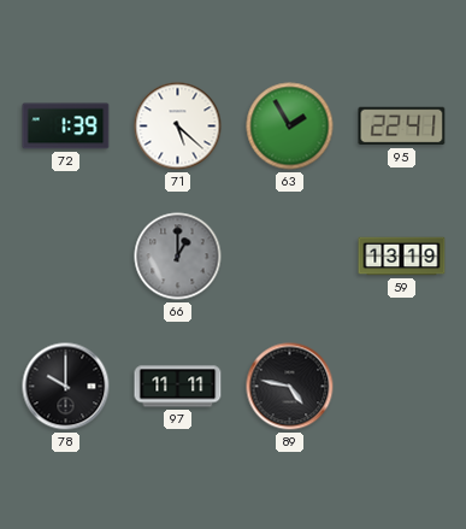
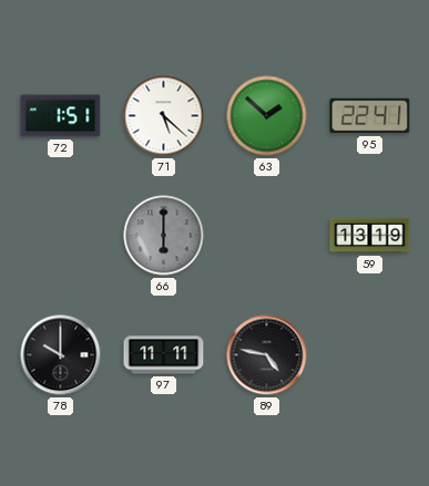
72: 1:39 -> 1:51 (61, 116)
63: 1:55 -> 1:52 (267, 116)
66: 1:00 -> 6:00 (164, 236)
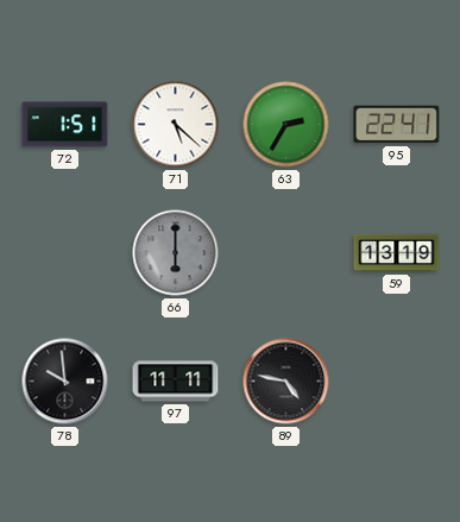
63: 1:52 -> 2:35 (286, 125)
78: 10:00 -> 9:59 (65, 382)
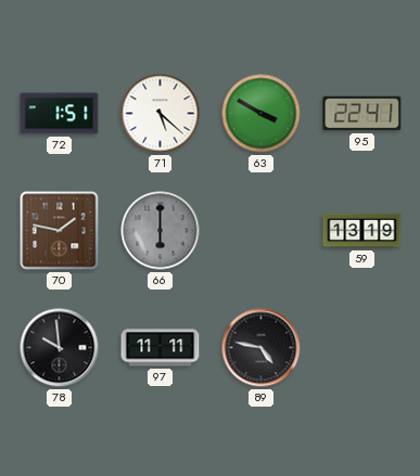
63: 2:35 -> 3:50 (262, 114)
70: none -> 1:47 (60, 231)
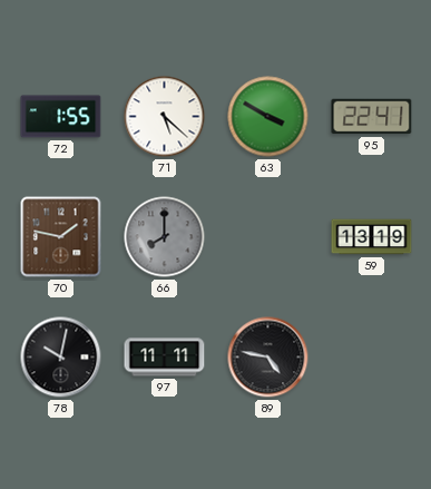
72: 1:51 -> 1:55 (61, 117)
66: 6:00 -> 8:00 (165, 237)
78: 9:59 -> 10:02 (61, 358)
